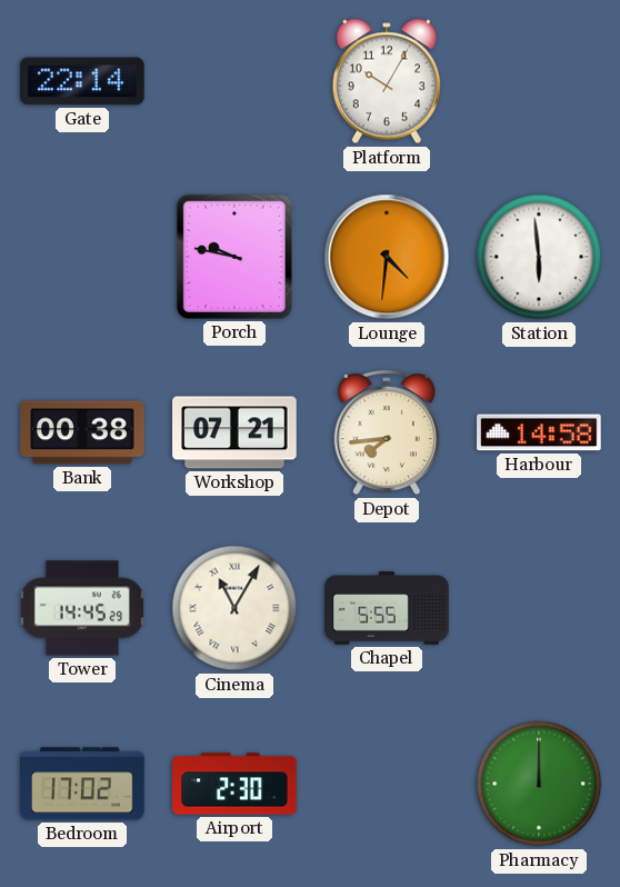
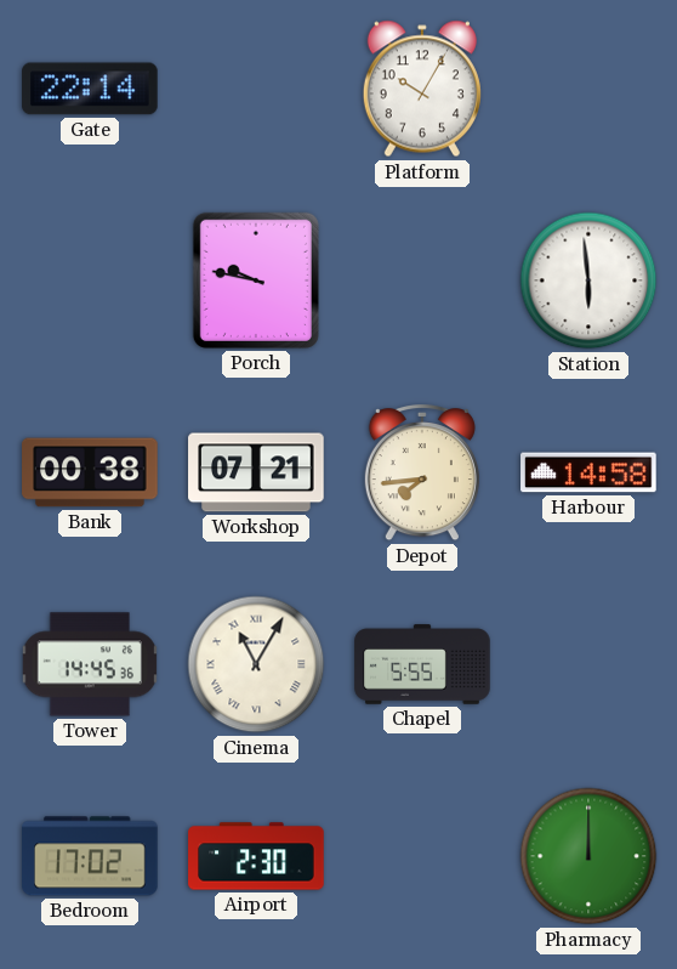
Lounge: 4:31 -> none (387, 257)
Tower: 14:45:29 -> 14:45:36 (89, 664)
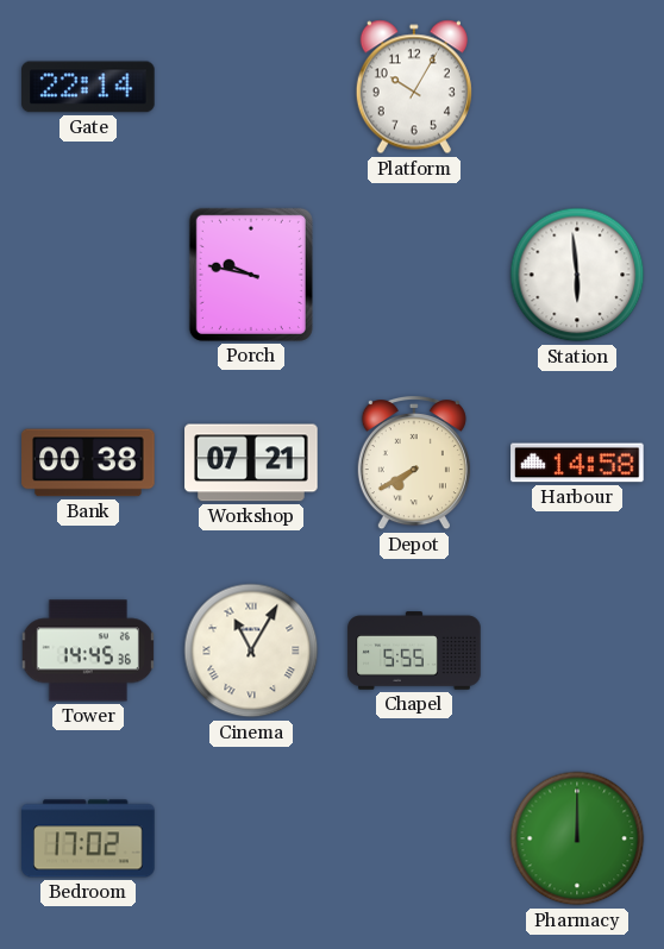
Depot: 7:44 -> 7:40 (414, 464)
Airport: 2:30 -> none (256, 856)
